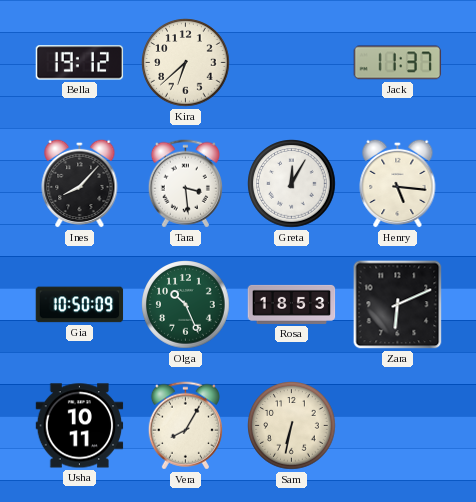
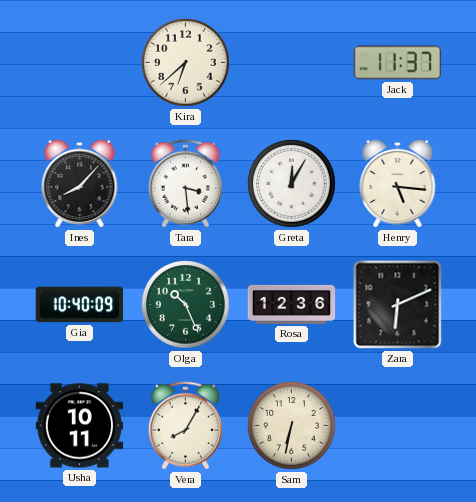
Bella: 19:12 -> none (80, 63)
Gia: 10:50 -> 10:40 (80, 305)
Rosa: 18:53 -> 12:36 (292, 304)
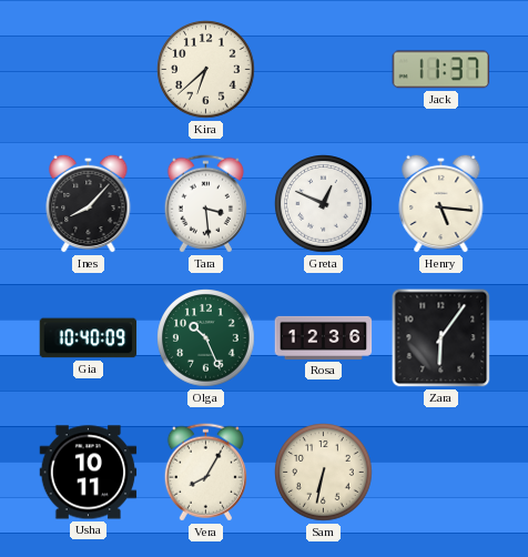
Greta: 12:05 -> 12:49 (324, 204)
Zara: 6:11 -> 6:06 (441, 338)
